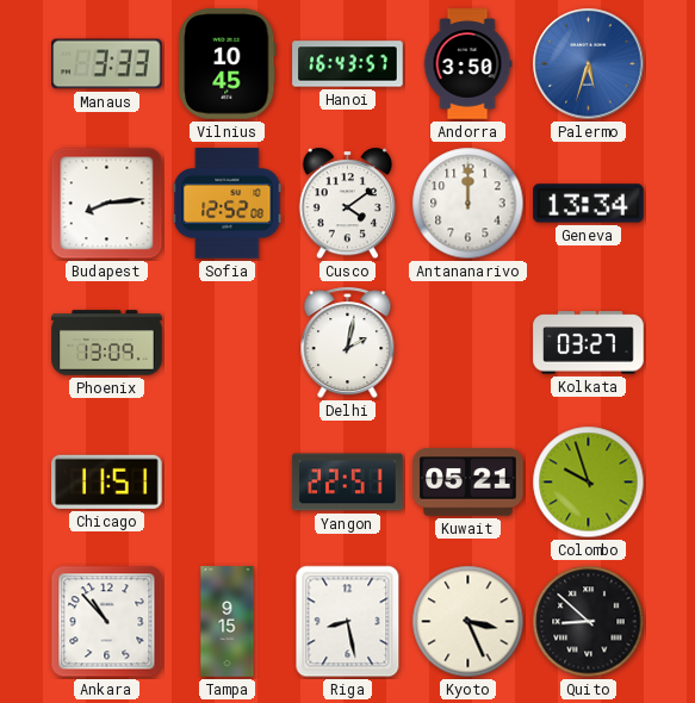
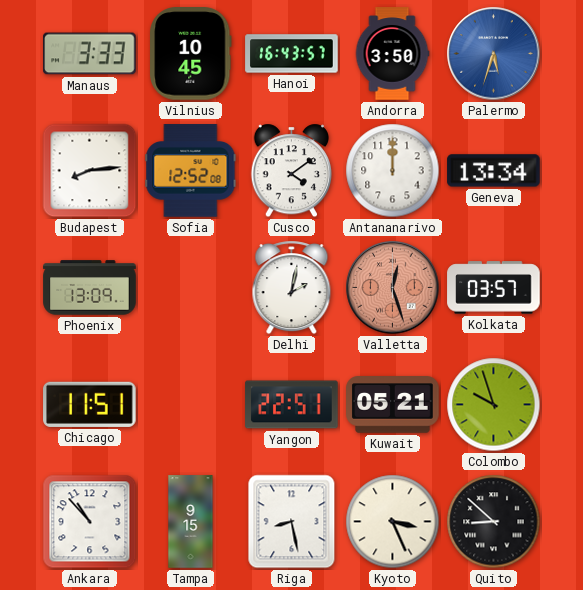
Valletta: none -> 12:27 (393, 288)
Kolkata: 03:27 -> 03:57 (494, 288)
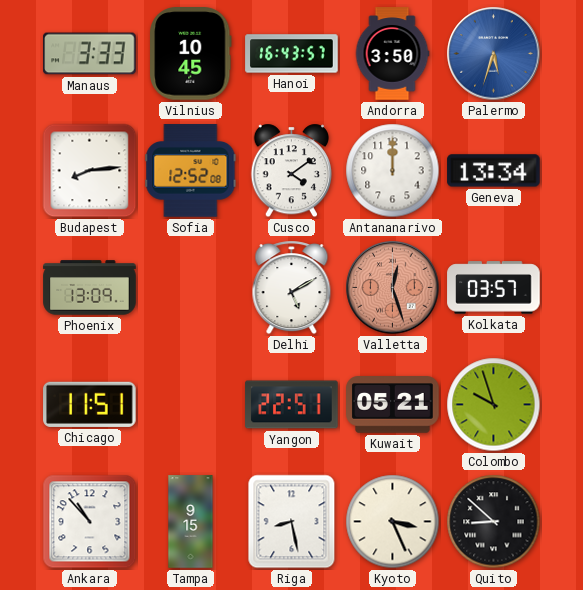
Delhi: 2:02 -> 5:10 (292, 288)
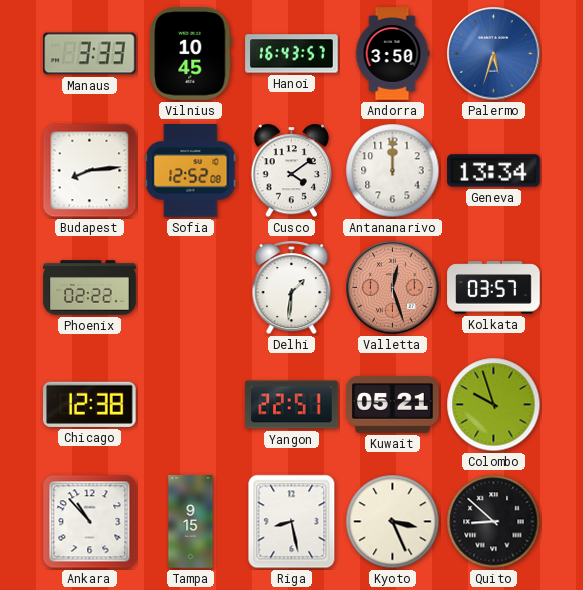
Phoenix: 13:09 -> 02:22 (90, 288)
Delhi: 5:10 -> 1:31 (292, 288)
Chicago: 11:51 -> 12:38 (90, 404)
